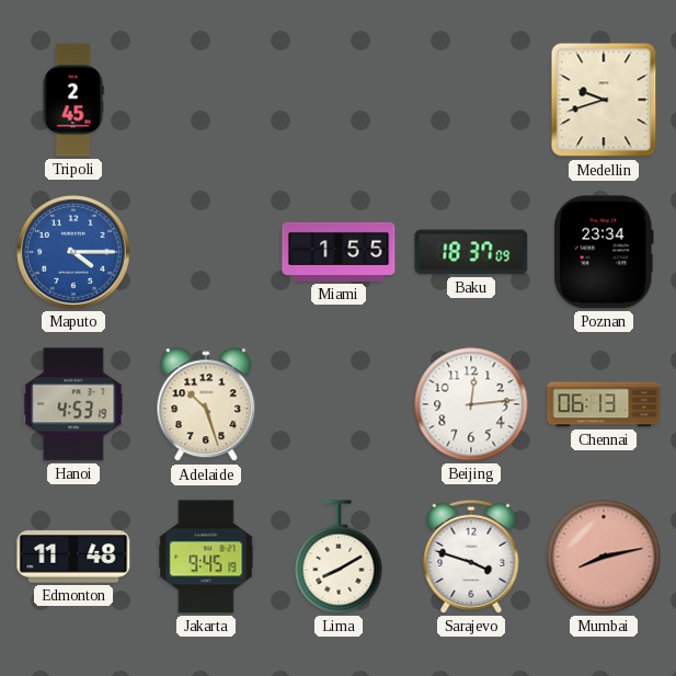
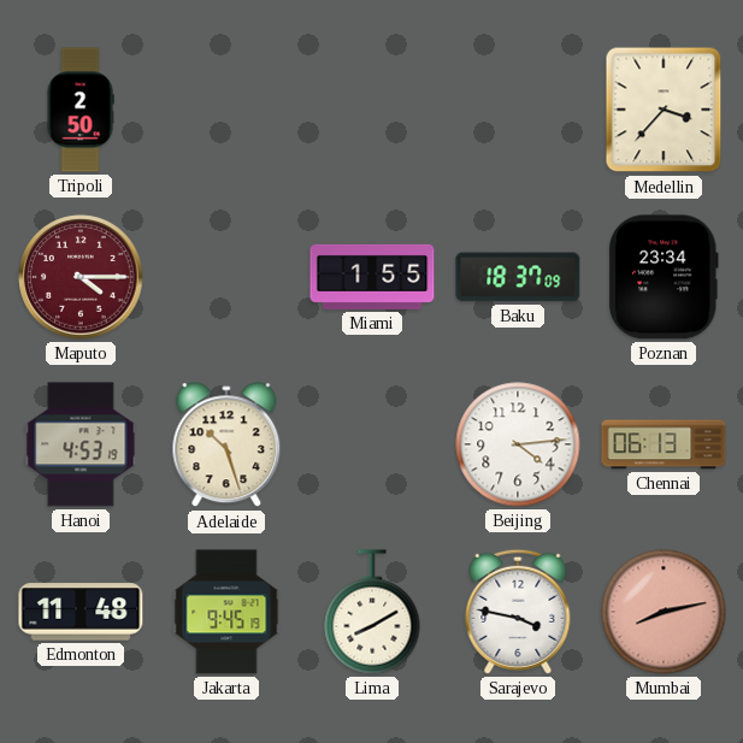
Tripoli: 2:45 -> 2:50 (81, 110)
Medellin: 9:42 -> 3:37 (664, 110)
Maputo dial: blue -> burgundy (81, 277)
Beijing: 12:14 -> 4:14 (518, 444)
Sarajevo: 3:48 -> 3:47 (518, 612)
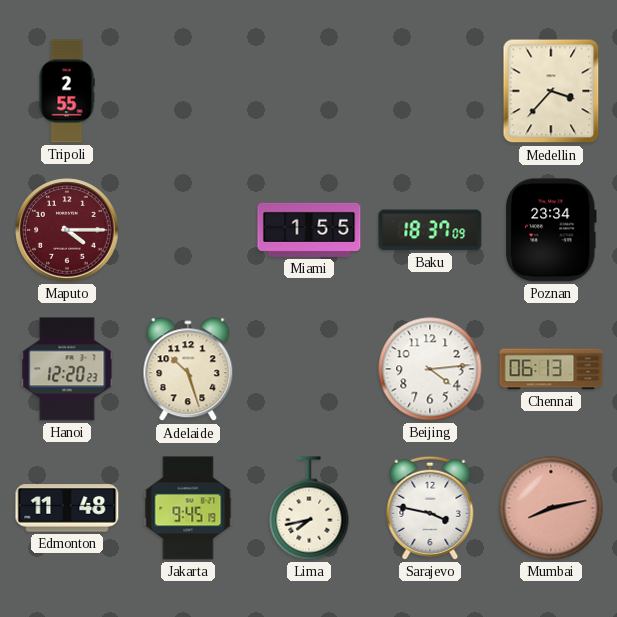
Tripoli: 2:50 -> 2:55 (67, 91)
Hanoi: 4:53 -> 12:20 (67, 369)
Lima: 8:10 -> 7:43 (309, 508)
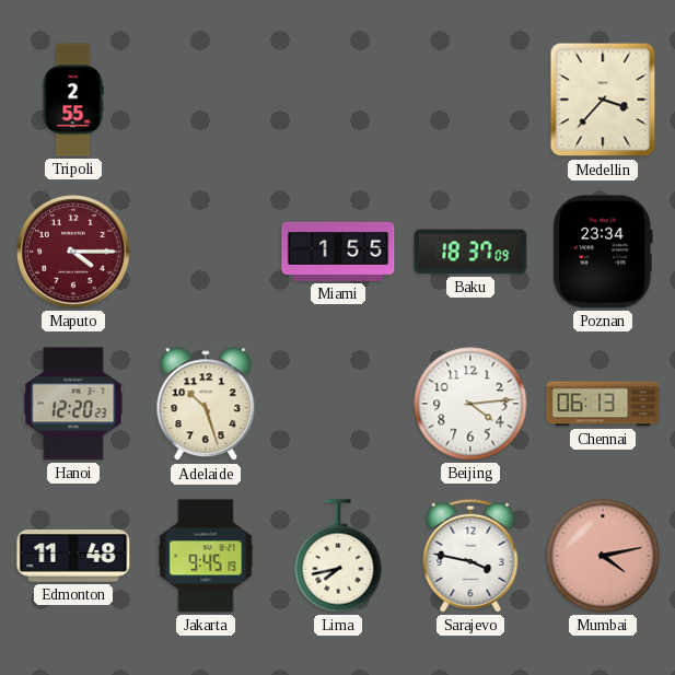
Mumbai: 8:13 -> 4:13 (603, 556)
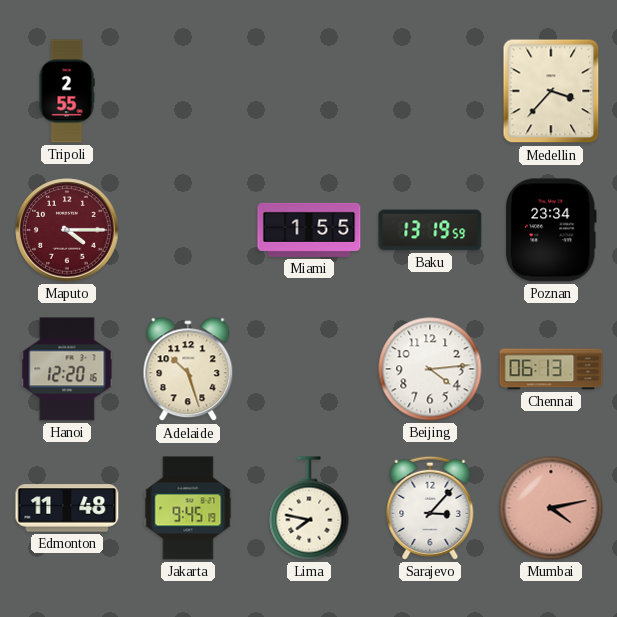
Baku: 18:37 -> 13:19 (430, 230)
Hanoi: 12:20:23 -> 12:20:16 (67, 369)
Lima: 7:43 -> 7:47 (309, 508)
Sarajevo: 3:47 -> 3:07 (430, 508)
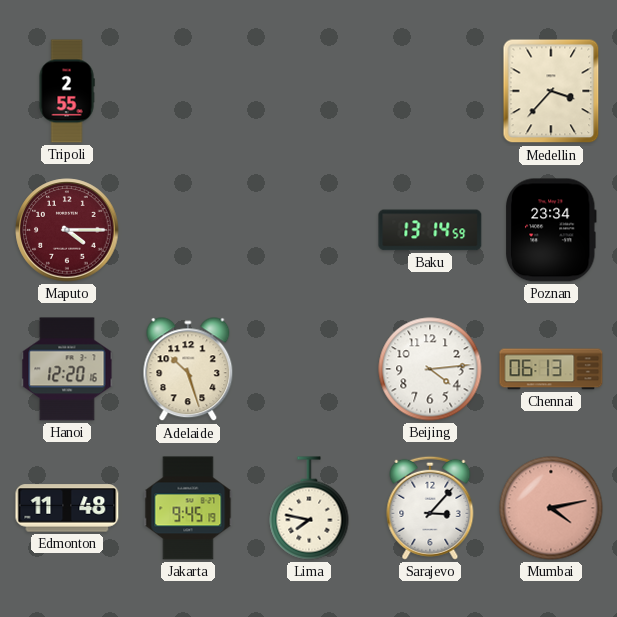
Miami: 1:55 -> none (309, 230)
Baku: 13:19 -> 13:14 (430, 230)
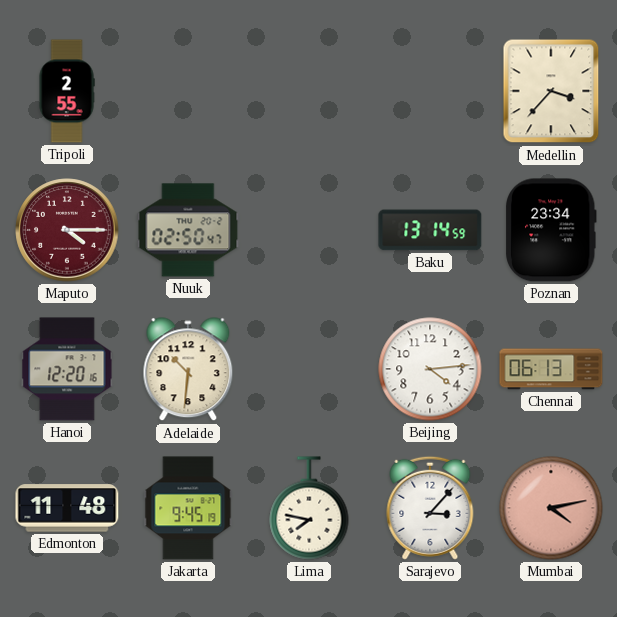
Nuuk: none -> 02:50 (188, 230)
Adelaide: 10:27 -> 10:31 (188, 370)
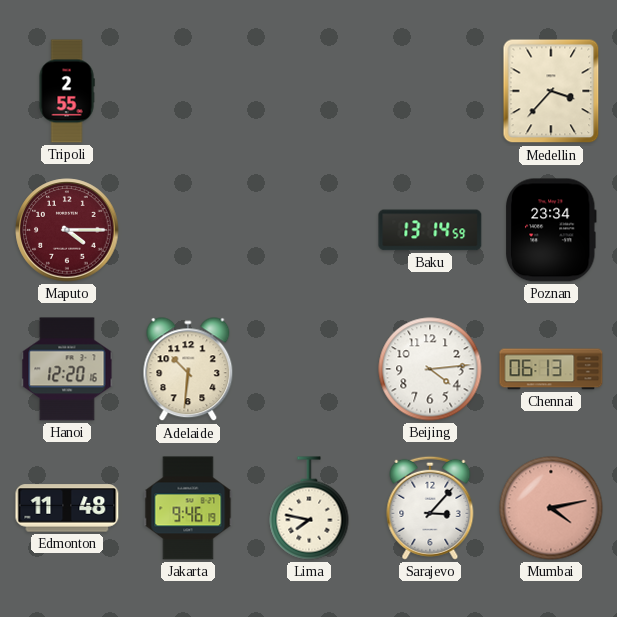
Nuuk: 02:50 -> none (188, 230)
Jakarta: 9:45 -> 9:46 (188, 508)
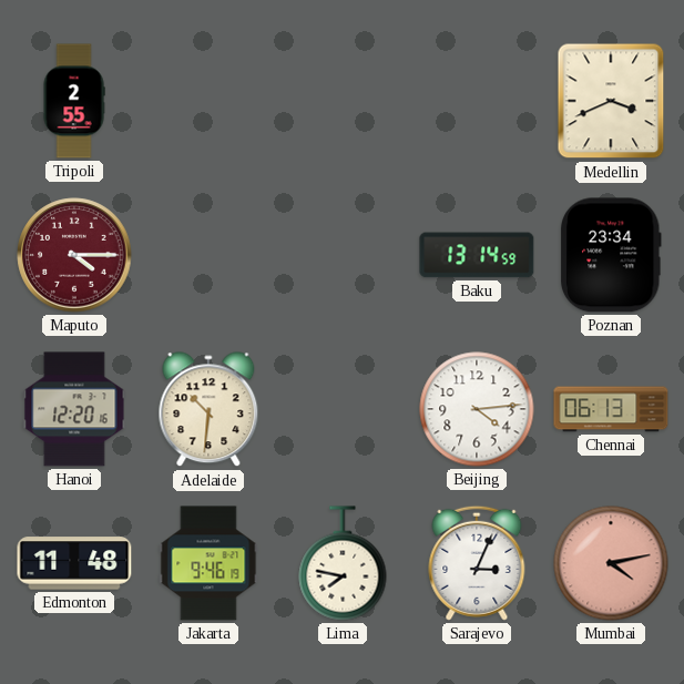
Medellin: 3:37 -> 3:41 (611, 101)
Sarajevo: 3:07 -> 3:04 (477, 563)
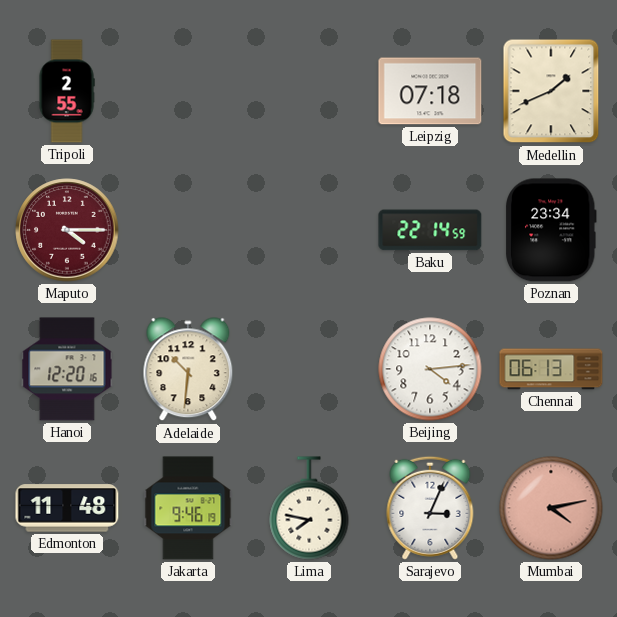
Leipzig: none -> 07:18 (430, 91)
Medellin: 3:41 -> 1:41 (551, 91)
Baku: 13:14 -> 22:14 (430, 230)
